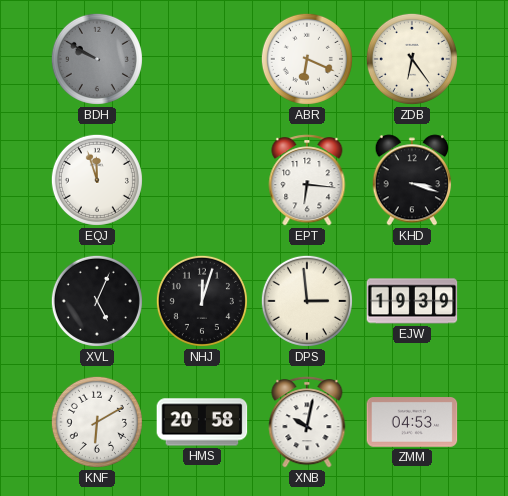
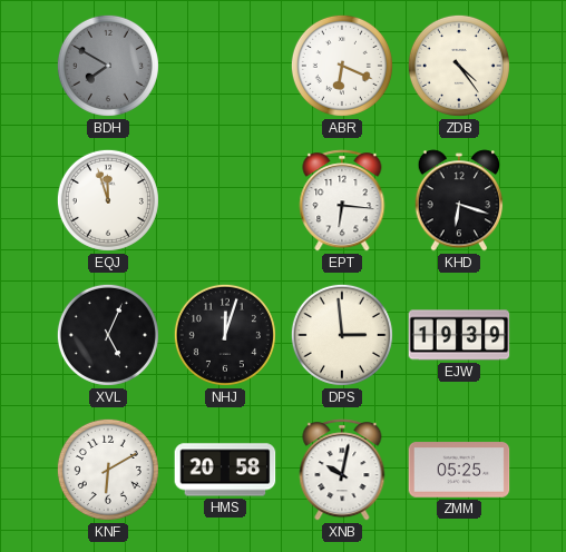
BDH: 9:50 -> 7:50 (108, 66)
ZDB: 6:24 -> 4:24 (459, 66)
KHD: 3:18 -> 6:18 (459, 200)
ZMM: 04:53 -> 05:25 (459, 470)
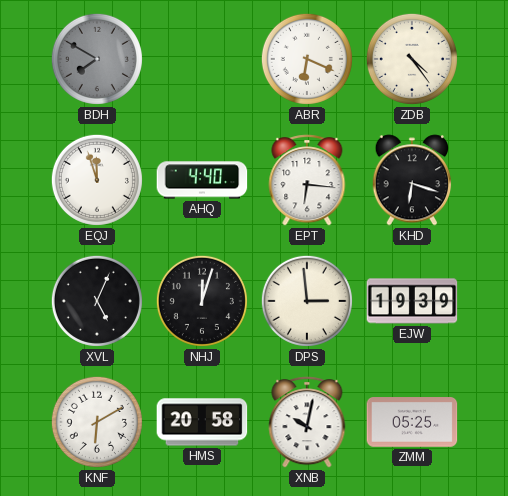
AHQ: none -> 4:40 (202, 180)
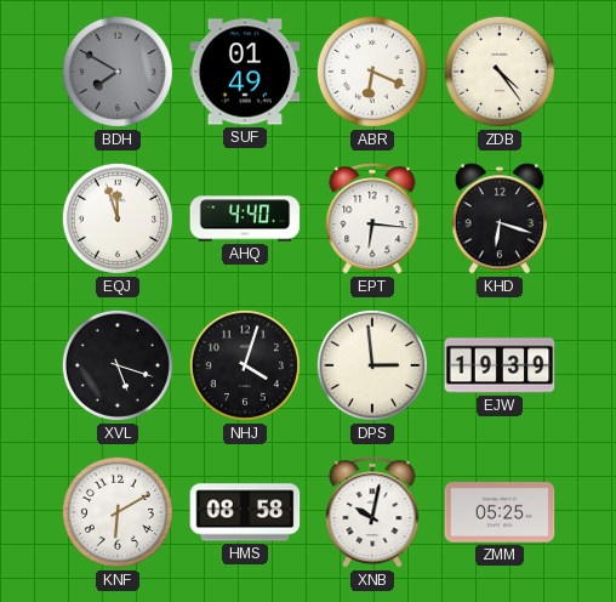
SUF: none -> 01:49 (245, 72)
XVL: 5:04 -> 5:18 (118, 365)
NHJ: 12:03 -> 4:03 (245, 365)
HMS: 20:58 -> 08:58 (245, 512)
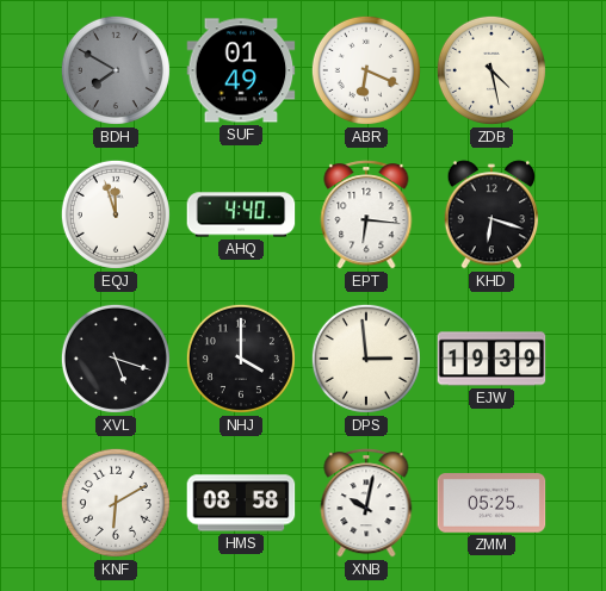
ZDB: 4:24 -> 4:28 (491, 70)
NHJ: 4:03 -> 4:00 (241, 359)
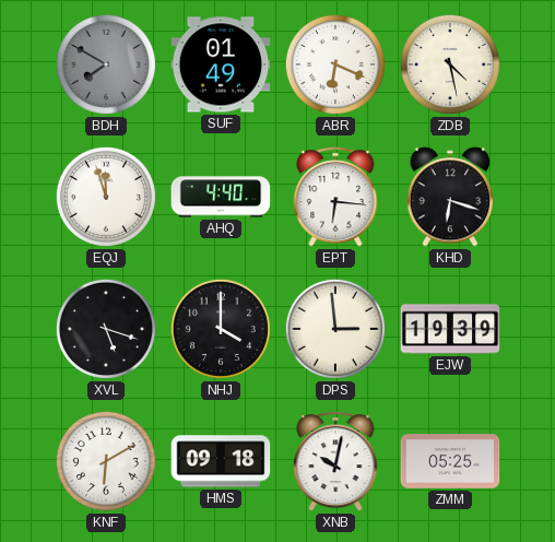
HMS: 08:58 -> 09:18 (221, 461)
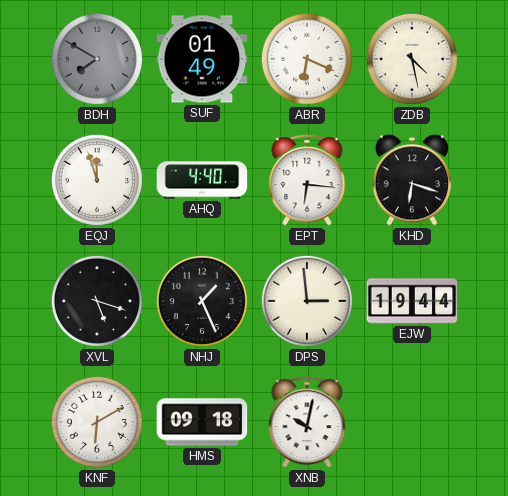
NHJ: 4:00 -> 1:26 (202, 301)
EJW: 19:39 -> 19:44 (412, 301)
ZMM: 05:25 -> none (450, 461)
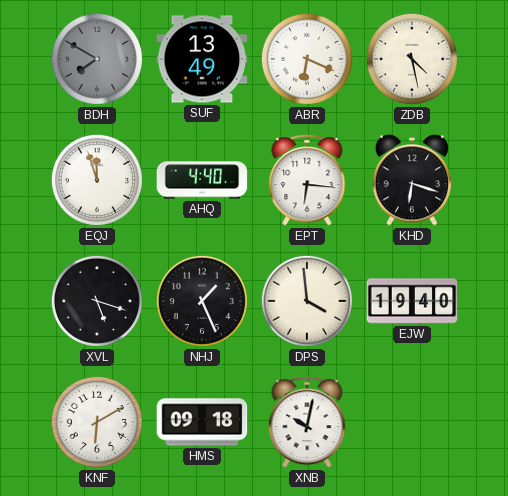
SUF: 01:49 -> 13:49 (202, 59)
DPS: 2:59 -> 3:59 (307, 301)
EJW: 19:44 -> 19:40 (412, 301)
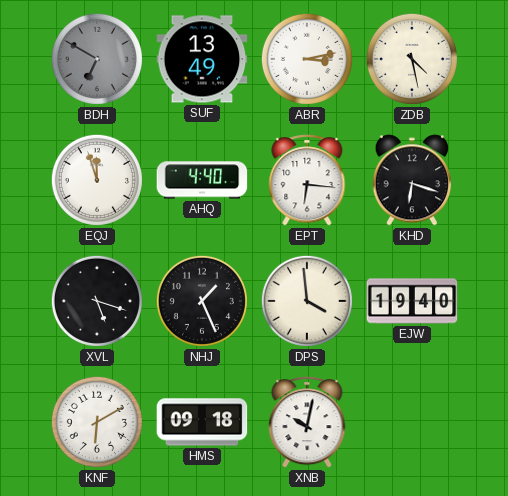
BDH: 7:50 -> 6:50 (97, 59)
ABR: 6:19 -> 3:13 (307, 59)
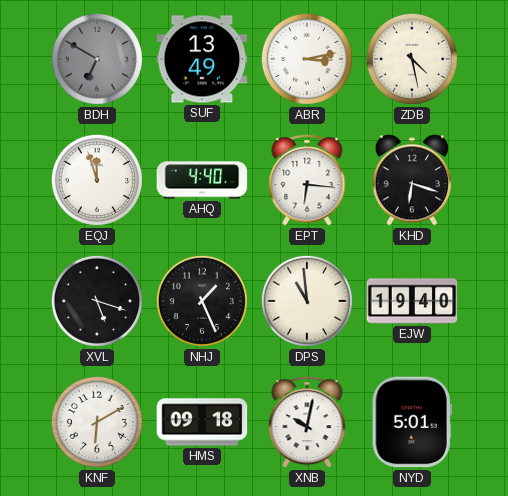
DPS: 3:59 -> 10:59 (307, 301)
NYD: none -> 5:01 (412, 422)
